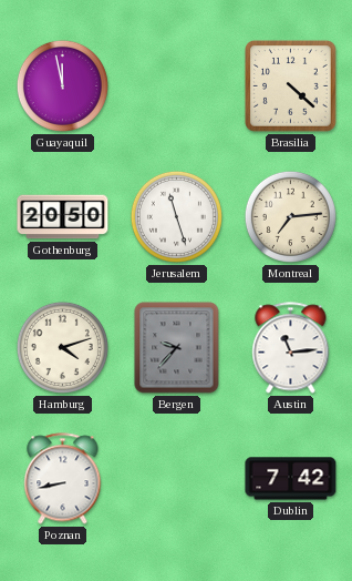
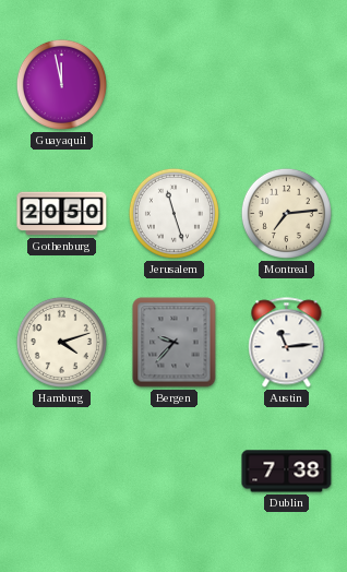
Brasilia: 4:22 -> none (291, 86)
Poznan: 8:43 -> none (63, 479)
Dublin: 7:42 -> 7:38 (287, 472)
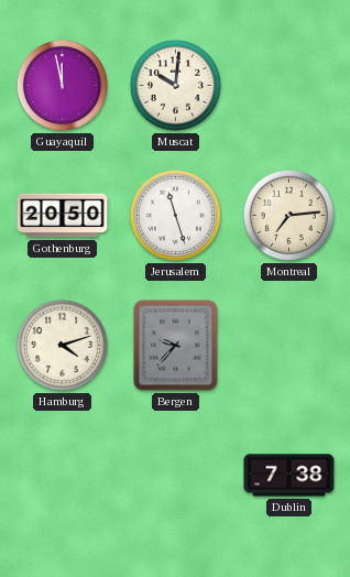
Muscat: none -> 10:01 (175, 85)
Austin: 11:14 -> none (287, 343)
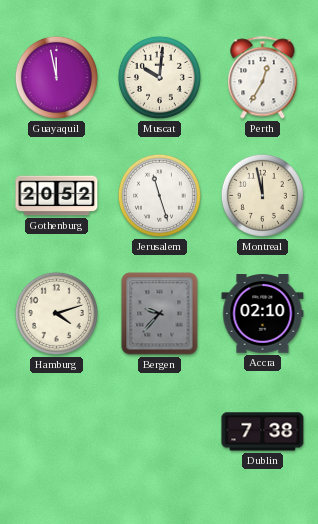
Perth: none -> 12:35 (263, 78)
Gothenburg: 20:50 -> 20:52 (57, 196)
Montreal: 7:14 -> 11:58 (262, 195)
Accra: none -> 02:10 (263, 314)
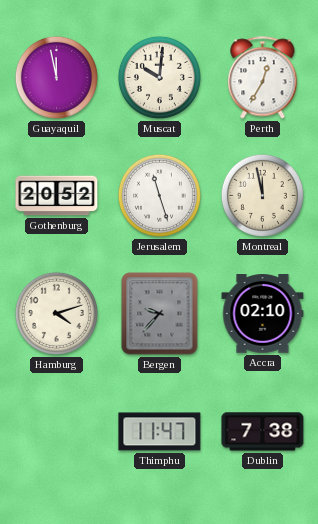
Thimphu: none -> 11:47 (160, 432)
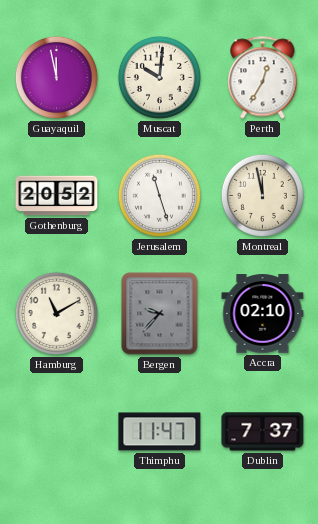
Hamburg: 4:12 -> 11:10 (56, 313)
Dublin: 7:38 -> 7:37 (263, 432)
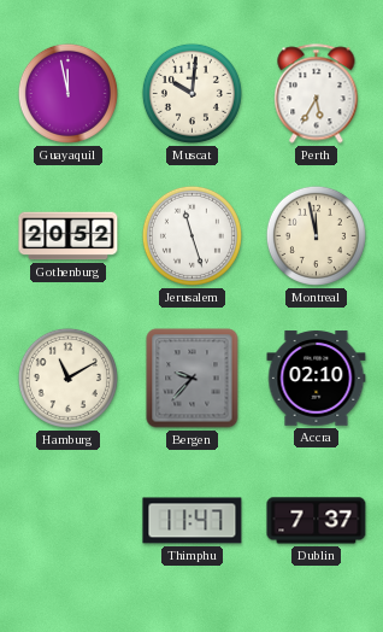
Perth: 12:35 -> 5:35 (317, 94)
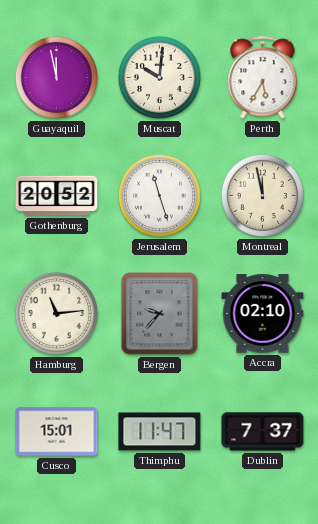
Hamburg: 11:10 -> 11:14 (56, 313)
Cusco: none -> 15:01 (57, 432)
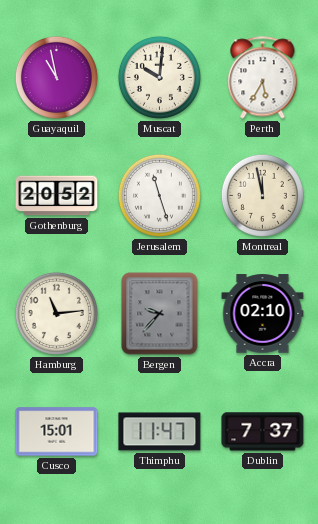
Guayaquil: 11:58 -> 10:58 (56, 77)
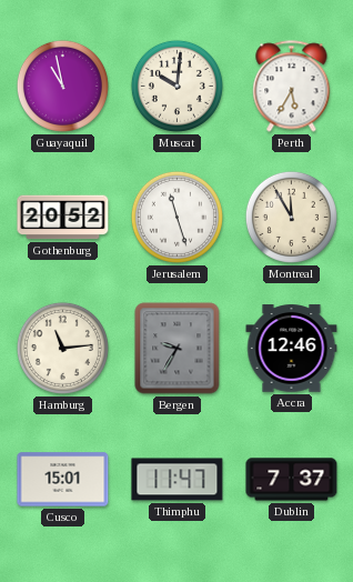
Montreal: 11:58 -> 11:55 (291, 217)
Bergen: 9:37 -> 9:35 (178, 349)
Accra: 02:10 -> 12:46 (292, 349)
